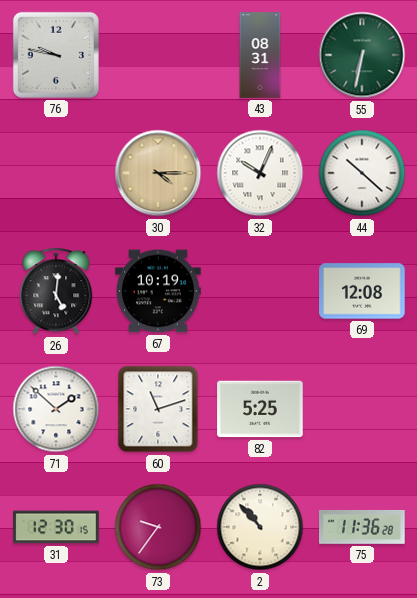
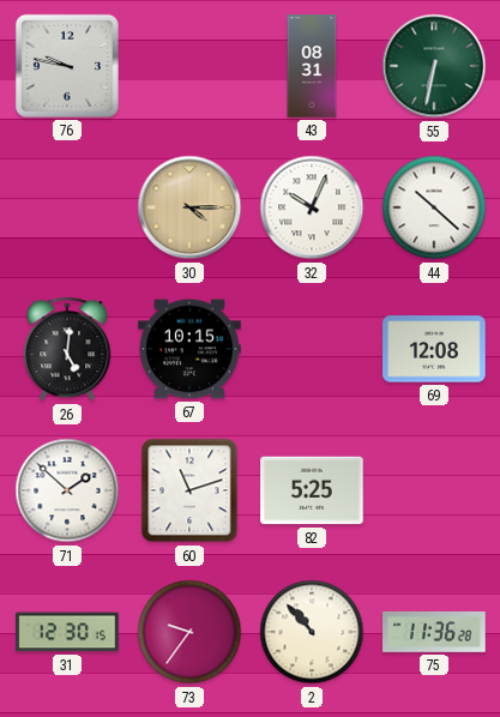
67: 10:19 -> 10:15 (189, 349)
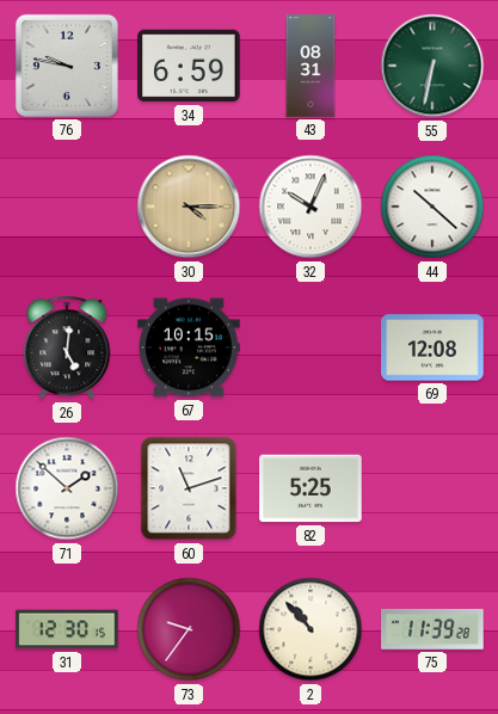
34: none -> 6:59 (189, 66)
75: 11:36 -> 11:39 (432, 629)
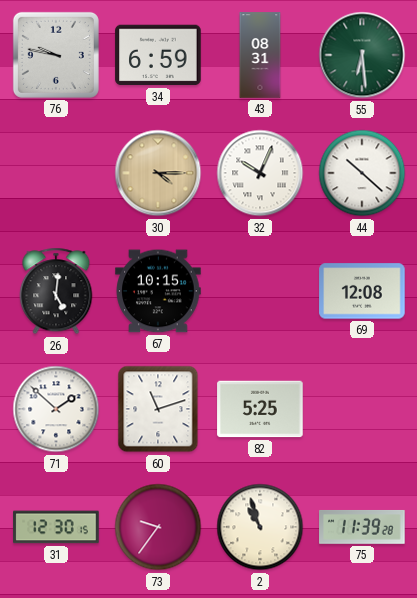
55: 6:32 -> 6:29 (362, 55)
2: 10:53 -> 10:57 (260, 527)
